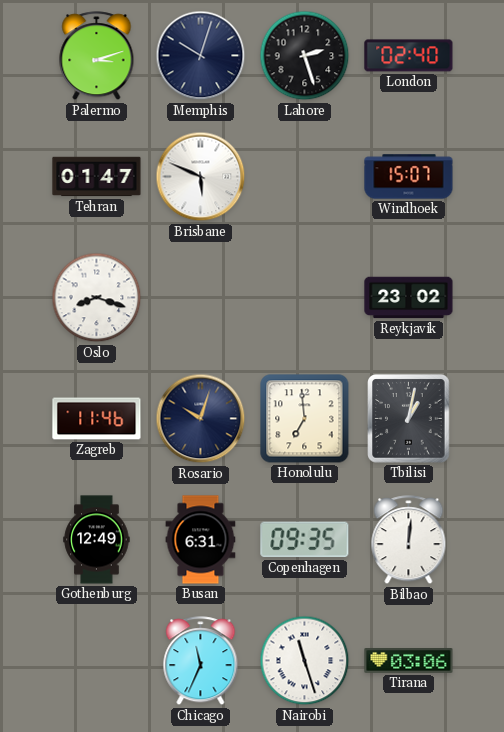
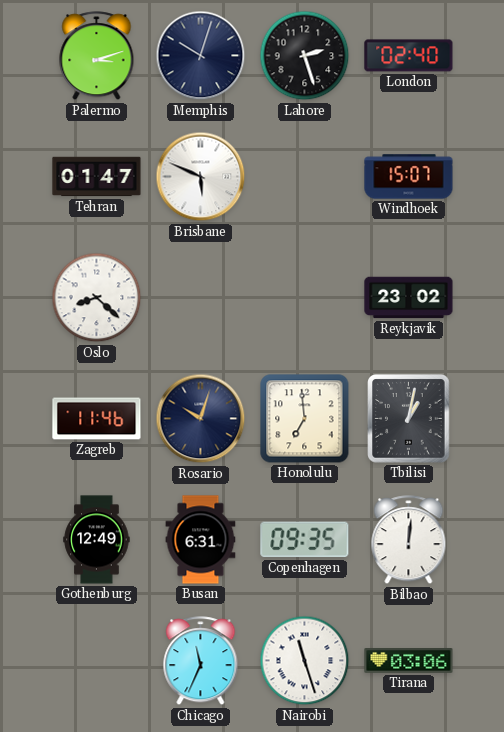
Oslo: 8:18 -> 8:22 (97, 298)
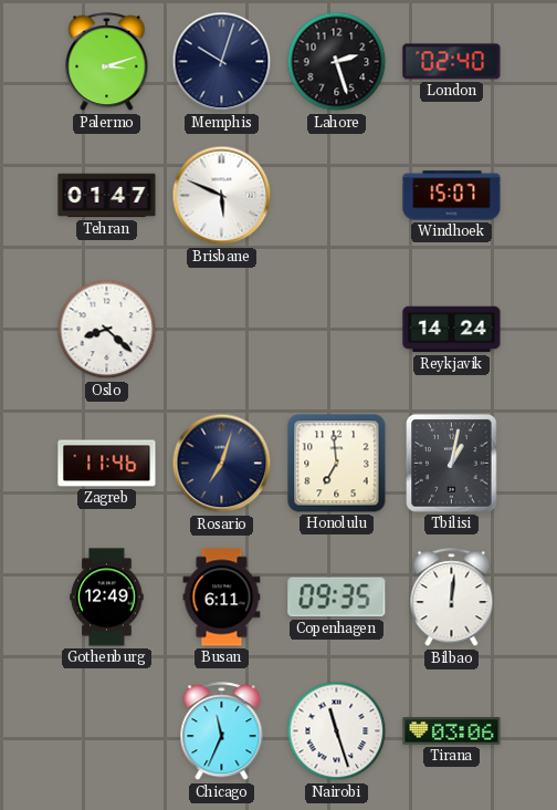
Reykjavik: 23:02 -> 14:24 (452, 330)
Rosario: 10:03 -> 7:03 (222, 464)
Busan: 6:31 -> 6:11 (222, 598)
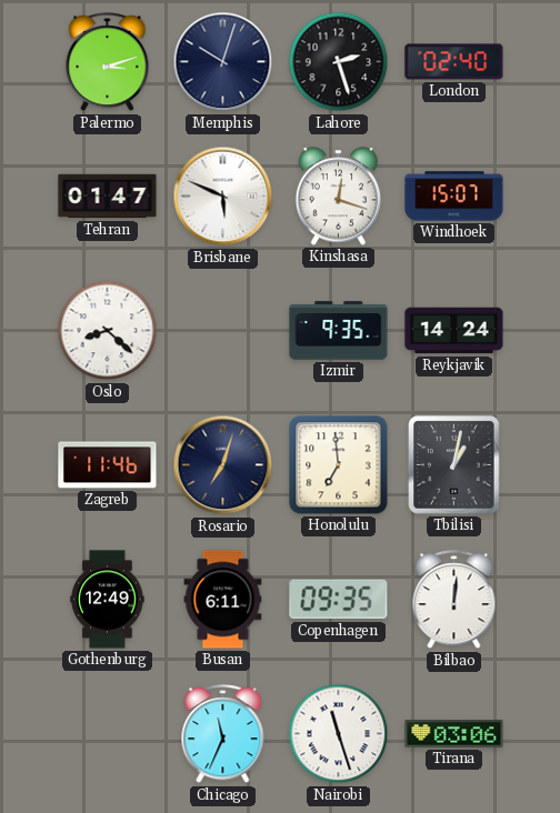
Kinshasa: none -> 12:18 (339, 197)
Izmir: none -> 9:35 (339, 331)
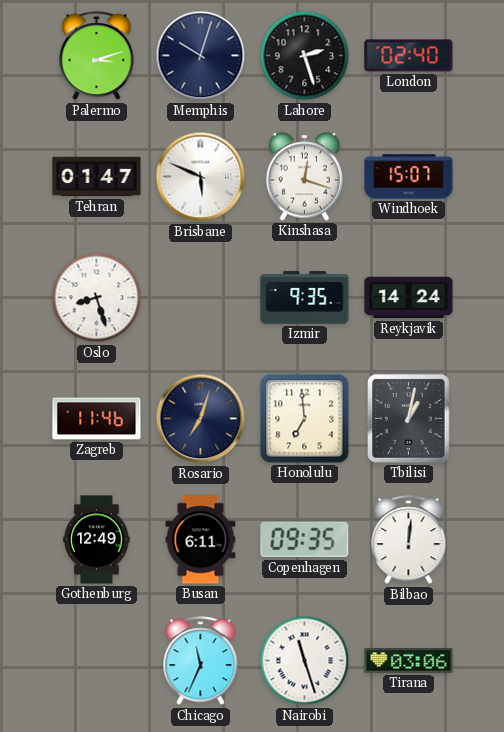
Oslo: 8:22 -> 8:27 (97, 298)
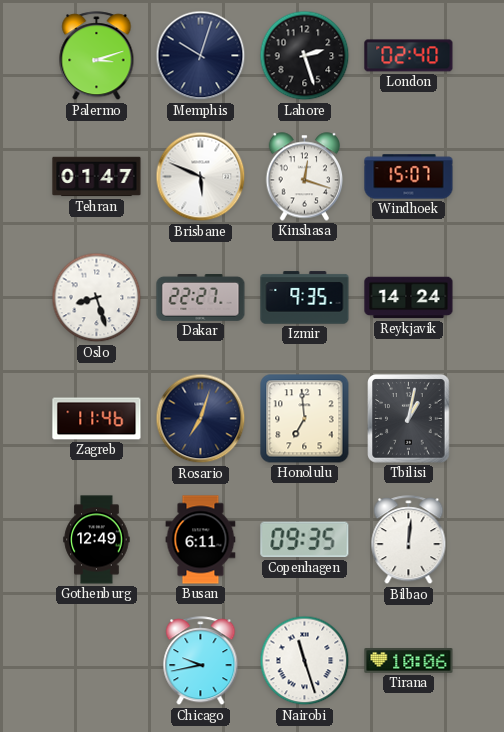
Dakar: none -> 22:27 (201, 298)
Chicago: 11:34 -> 9:43 (201, 661)
Tirana: 03:06 -> 10:06 (409, 661)
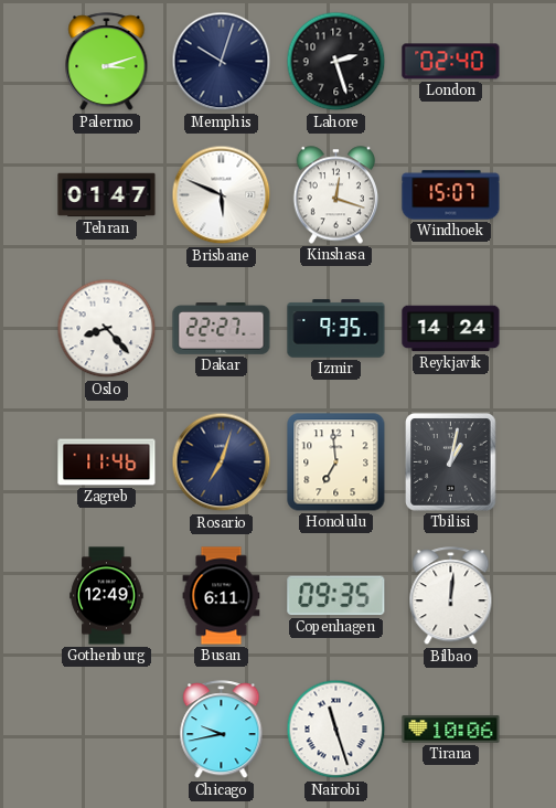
Oslo: 8:27 -> 8:23 (107, 329)
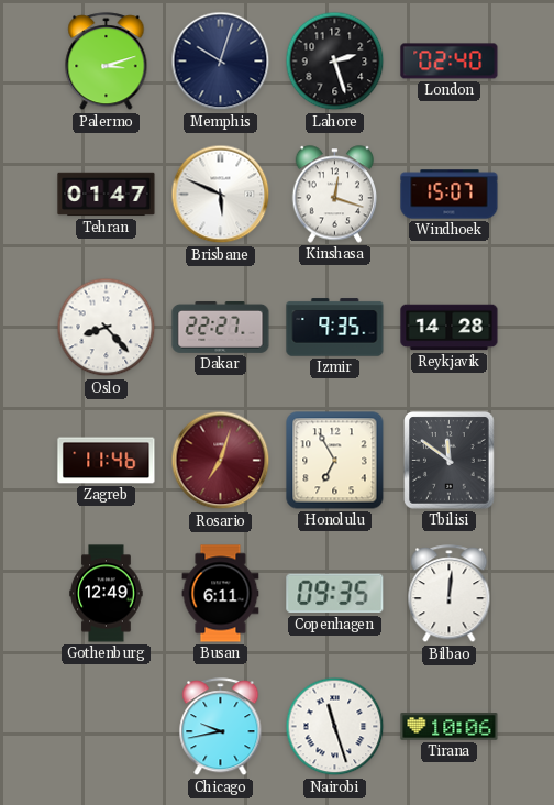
Reykjavik: 14:24 -> 14:28 (450, 328)
Rosario dial: navy -> burgundy (221, 461)
Honolulu: 6:59 -> 6:55 (335, 461)
Tbilisi: 1:02 -> 11:51 (450, 461)
